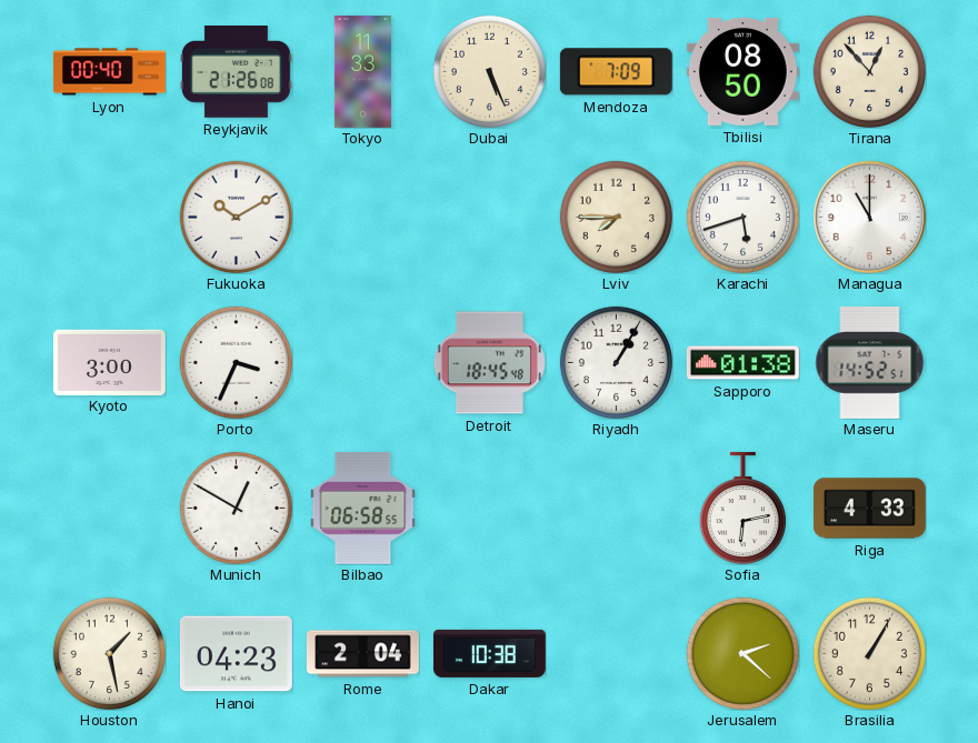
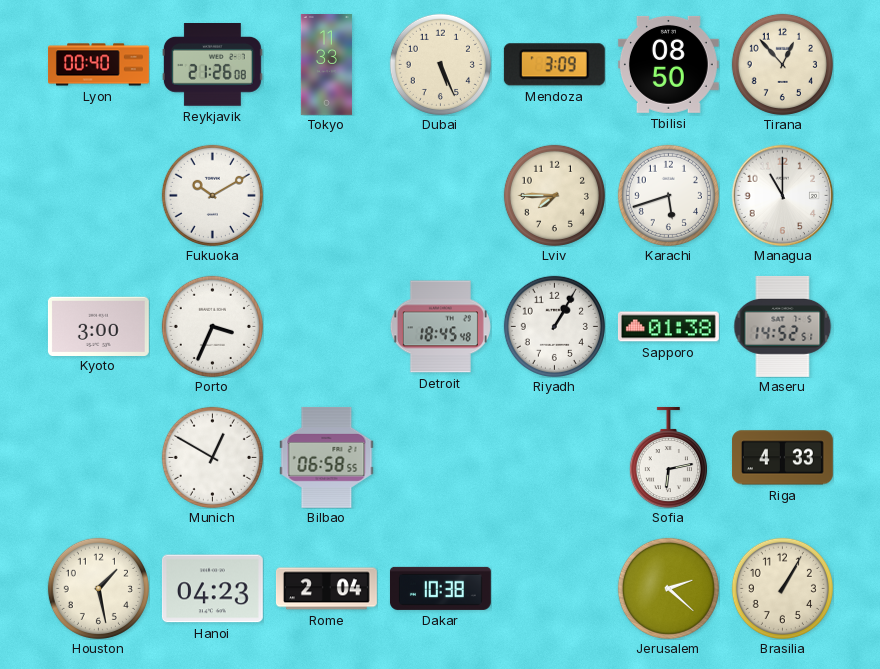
Mendoza: 7:09 -> 3:09 (554, 65)
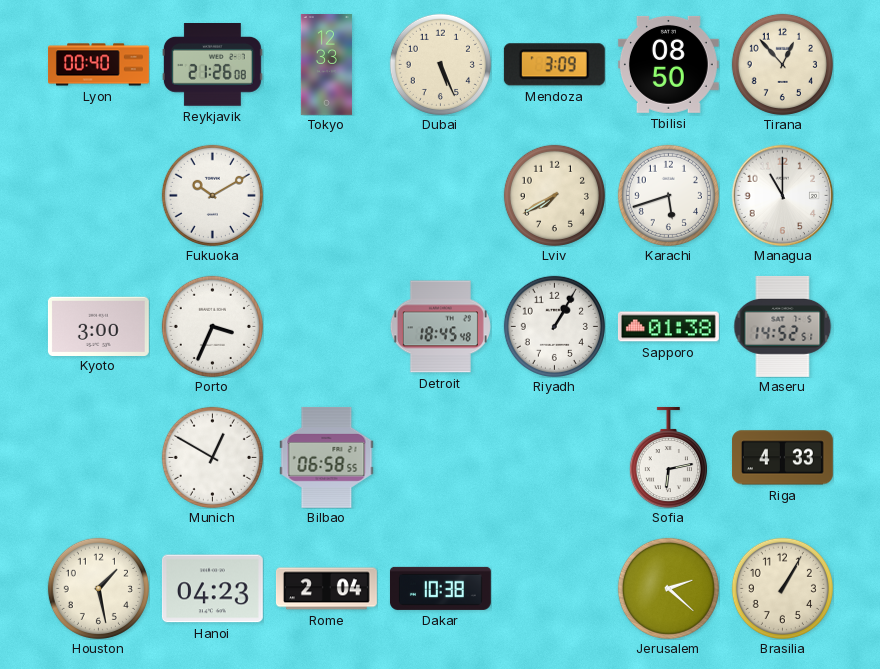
Tokyo: 11:33 -> 12:33 (326, 65)
Lviv: 7:45 -> 7:40 (554, 195)
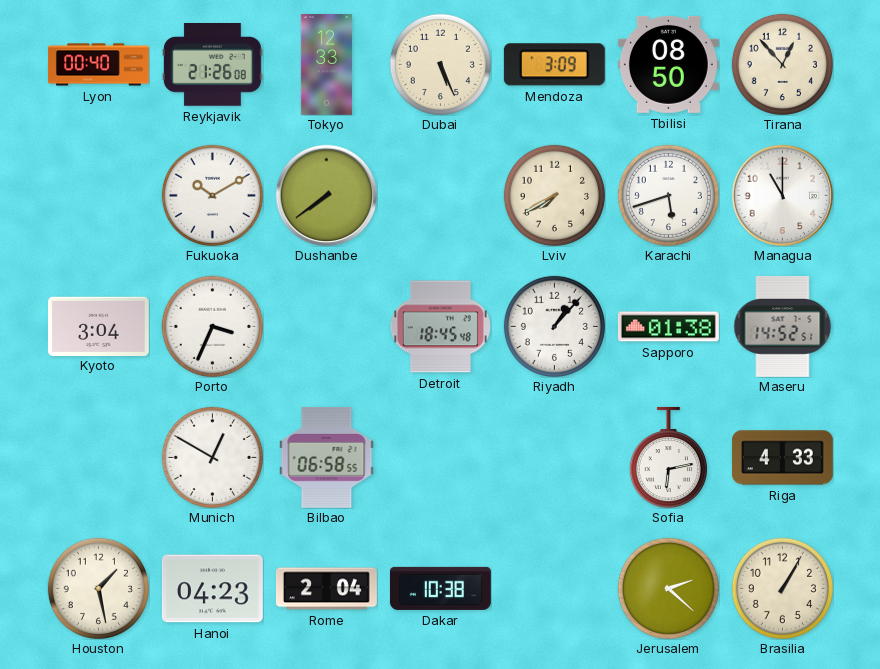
Dushanbe: none -> 7:39 (326, 195)
Kyoto: 3:00 -> 3:04 (98, 326)
Riyadh: 1:05 -> 1:07 (554, 326)
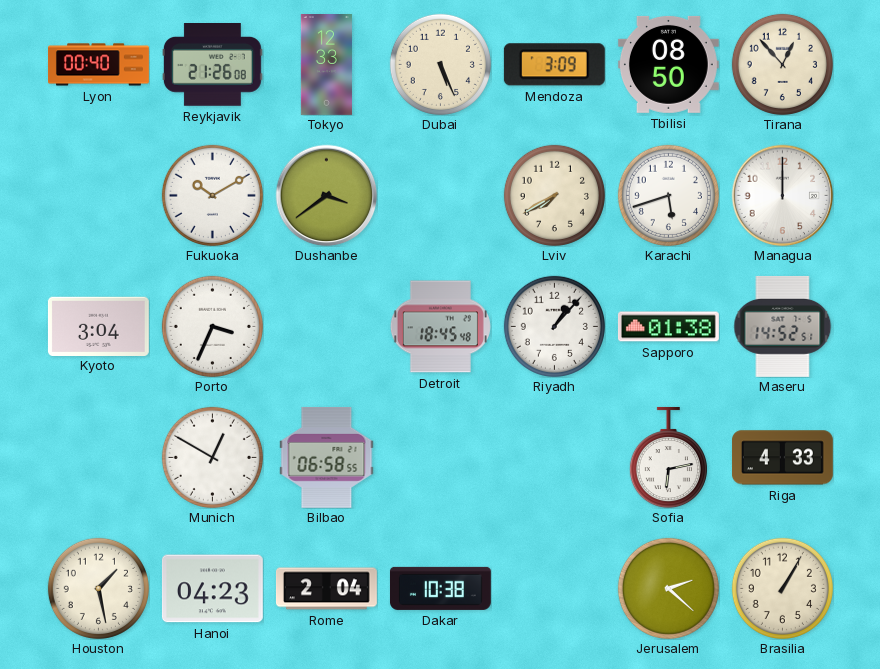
Dushanbe: 7:39 -> 3:39 (326, 195)
Managua: 11:00 -> 12:00 (782, 195)
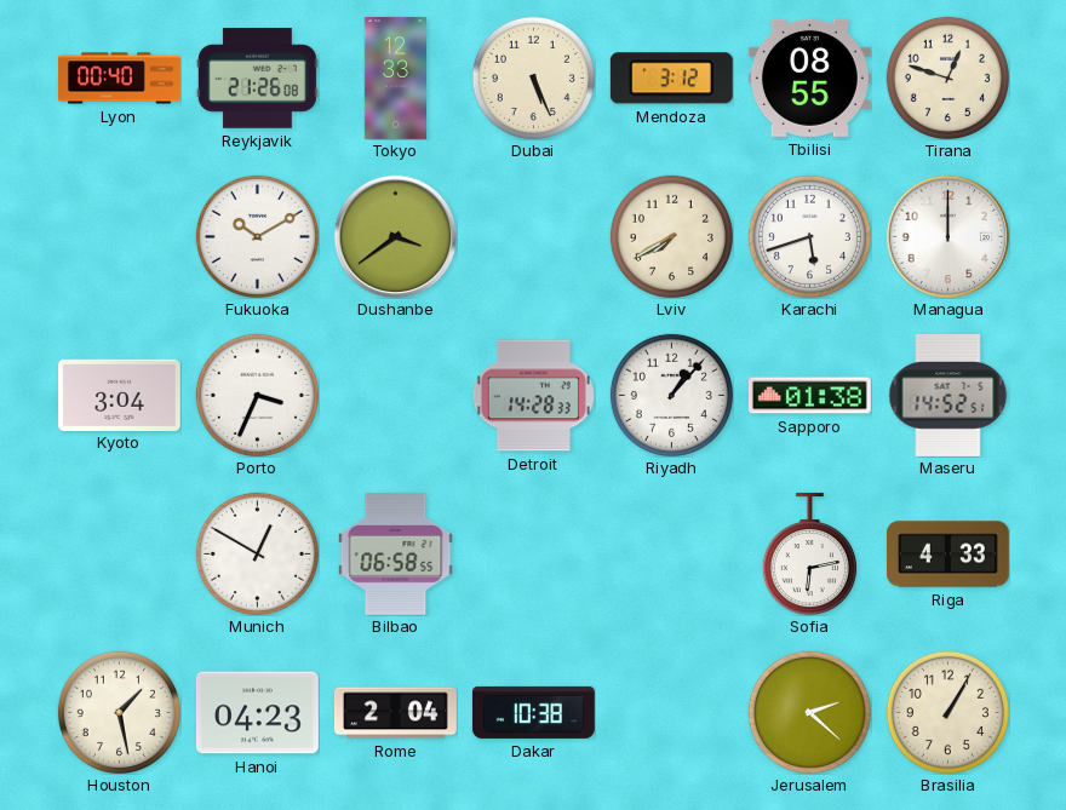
Mendoza: 3:09 -> 3:12 (671, 79)
Tbilisi: 08:50 -> 08:55 (809, 77)
Tirana: 12:53 -> 12:48 (947, 77)
Detroit: 18:45 -> 14:28 (533, 396)
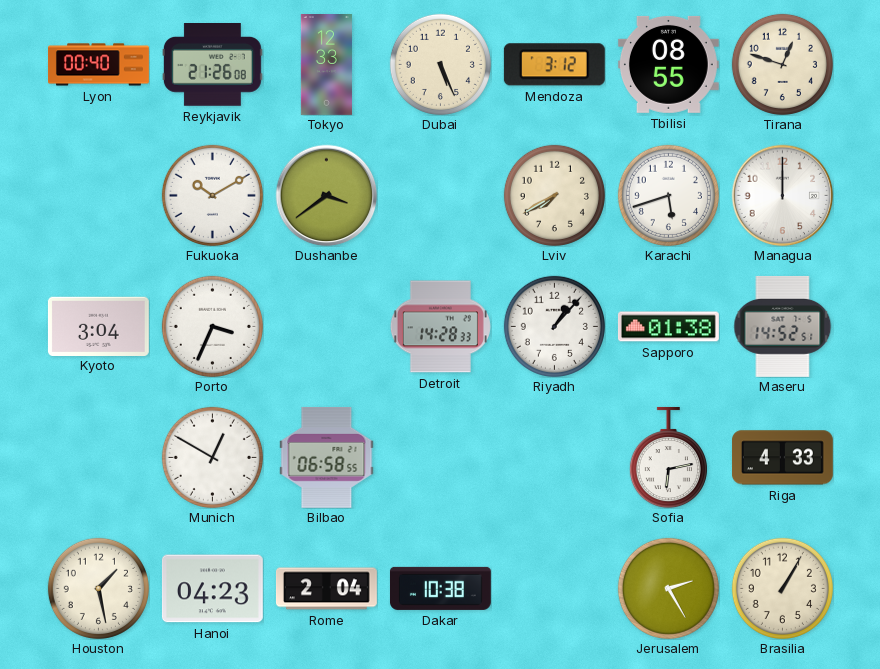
Jerusalem: 2:22 -> 2:25 (668, 588)
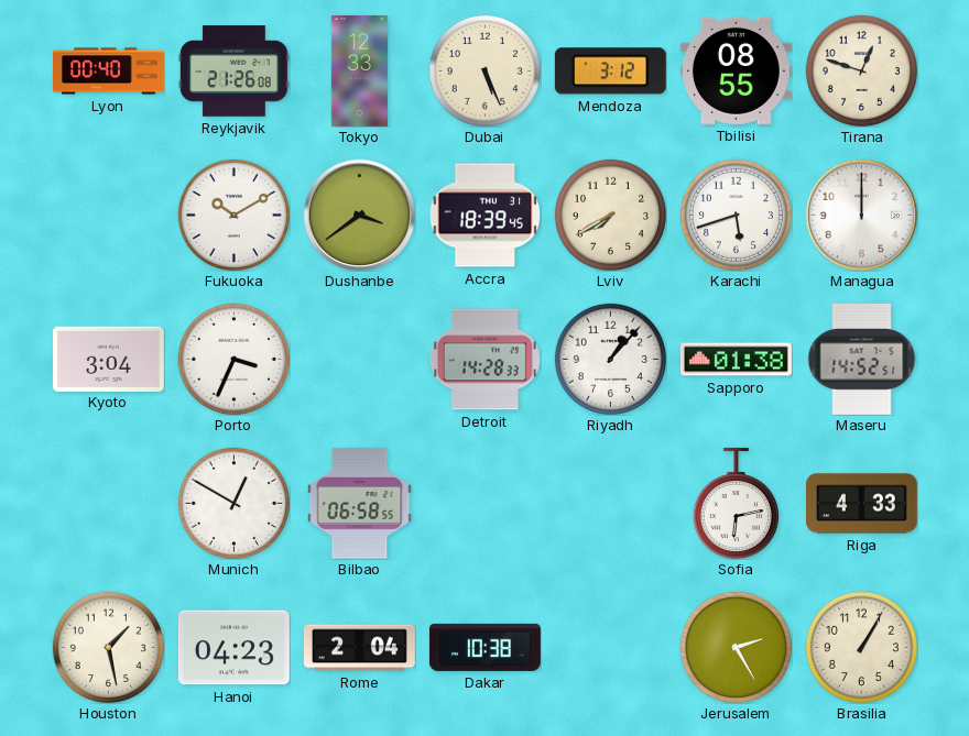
Accra: none -> 18:39 (484, 216)
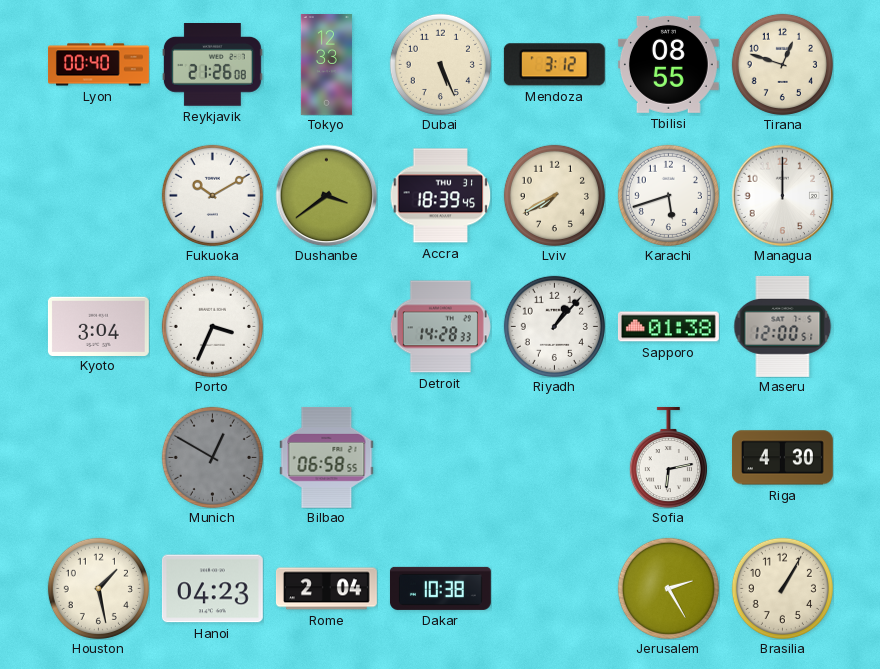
Maseru: 14:52 -> 12:00 (783, 326)
Munich dial: white -> grey (212, 457)
Riga: 4:33 -> 4:30 (782, 458)
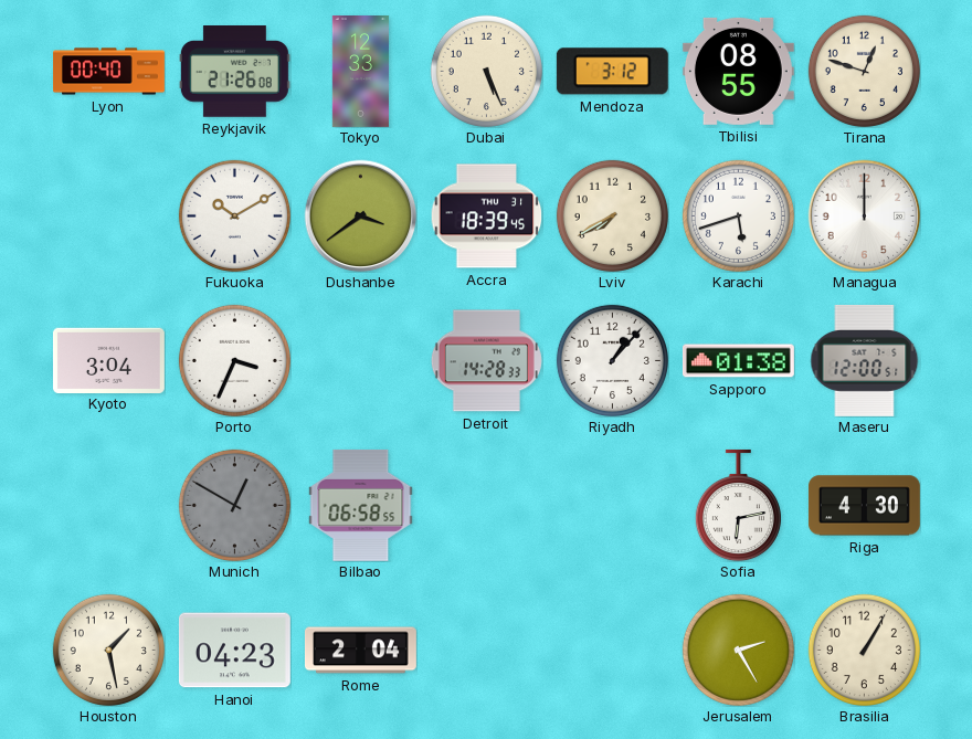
Dakar: 10:38 -> none (440, 588)
